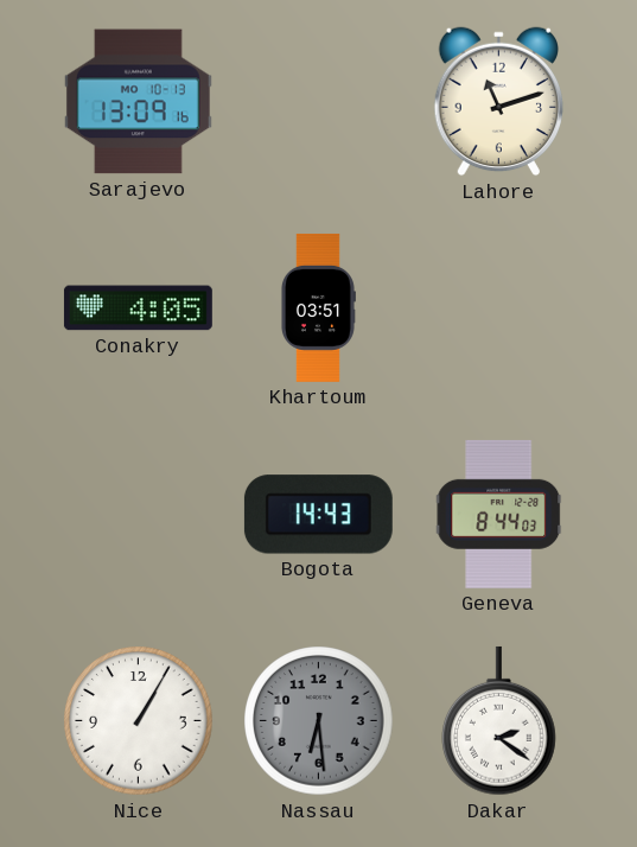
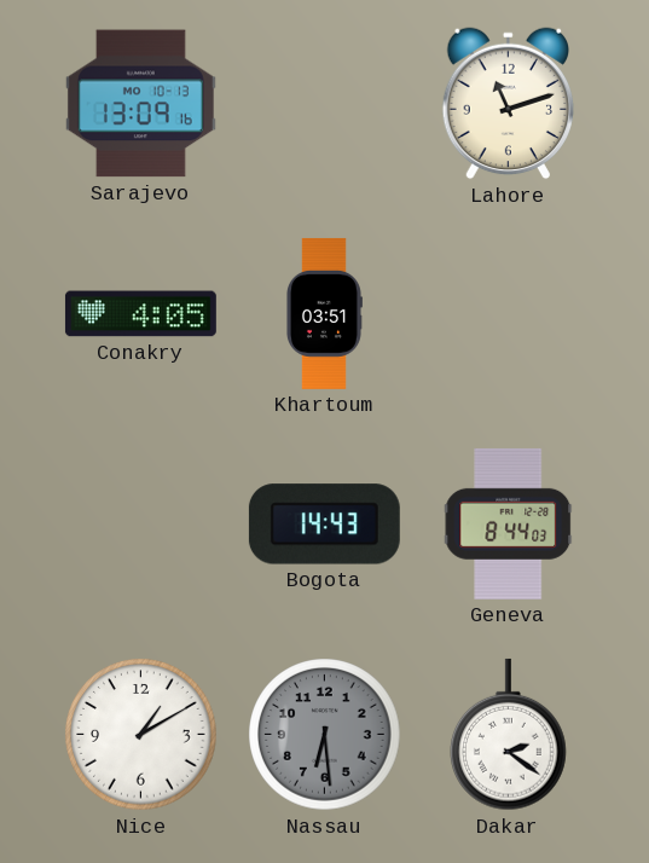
Nice: 1:05 -> 1:10 (141, 735)
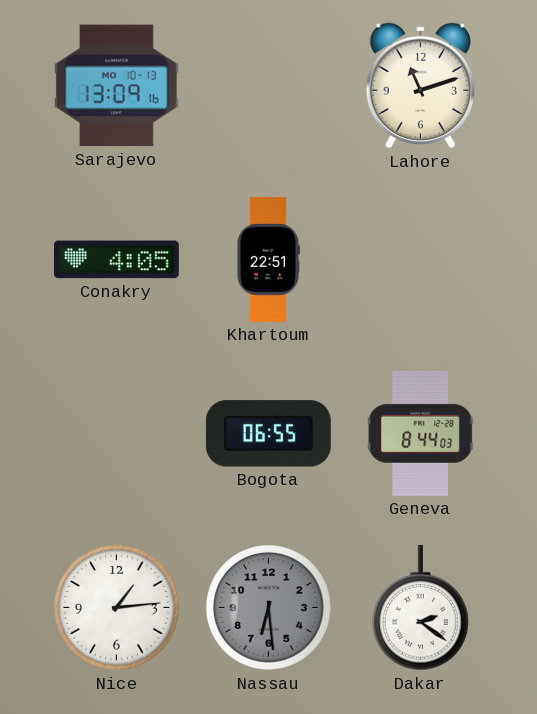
Khartoum: 03:51 -> 22:51 (268, 259)
Bogota: 14:43 -> 06:55 (268, 434)
Nice: 1:10 -> 1:14 (117, 608)
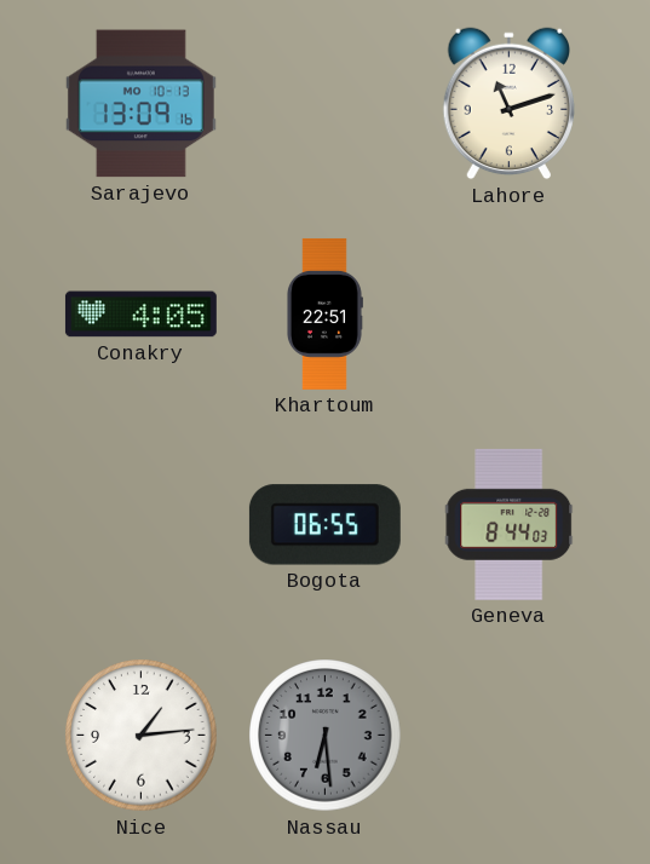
Dakar: 2:21 -> none (421, 608)
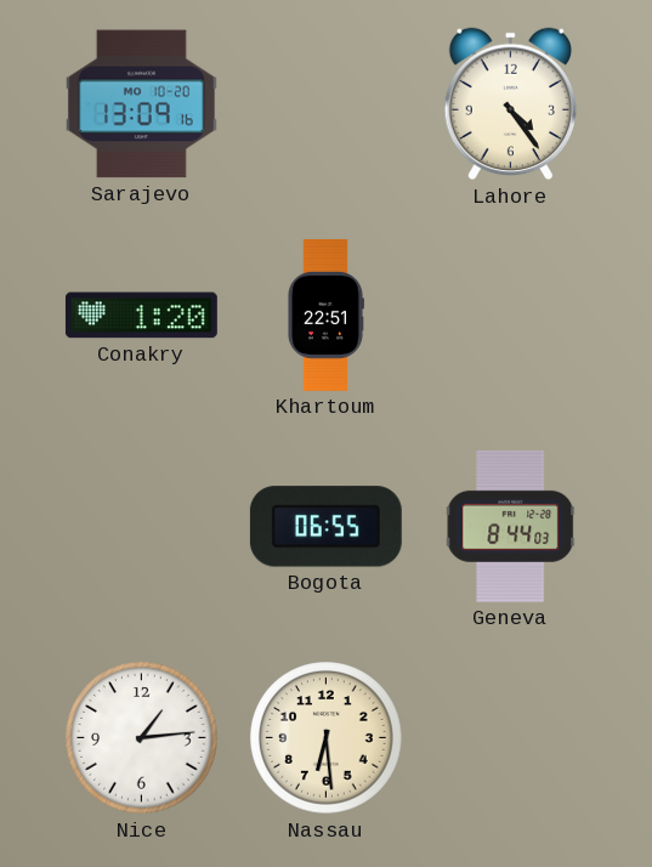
Sarajevo date: MO 10-13 -> MO 10-20 (141, 104)
Lahore: 11:12 -> 4:24 (510, 104)
Conakry: 4:05 -> 1:20 (141, 316)
Nassau dial: grey -> cream (327, 738)
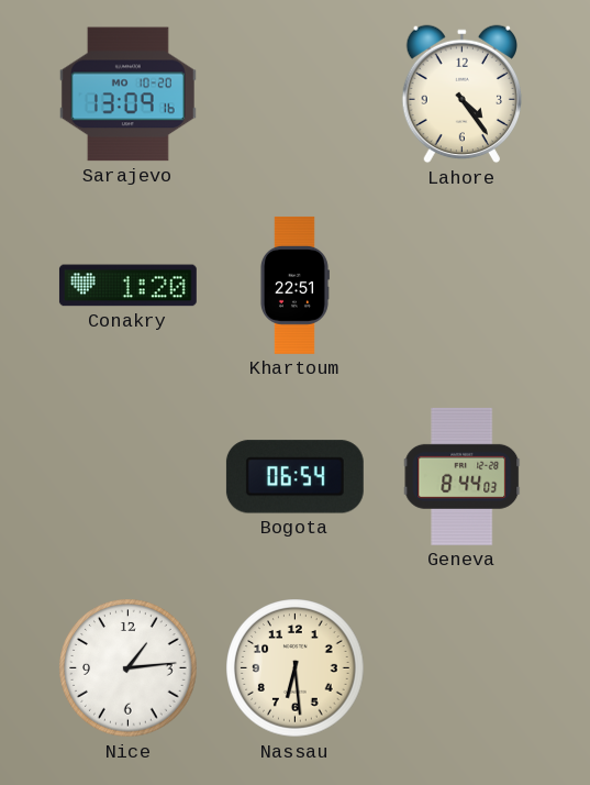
Bogota: 06:55 -> 06:54 (294, 477)
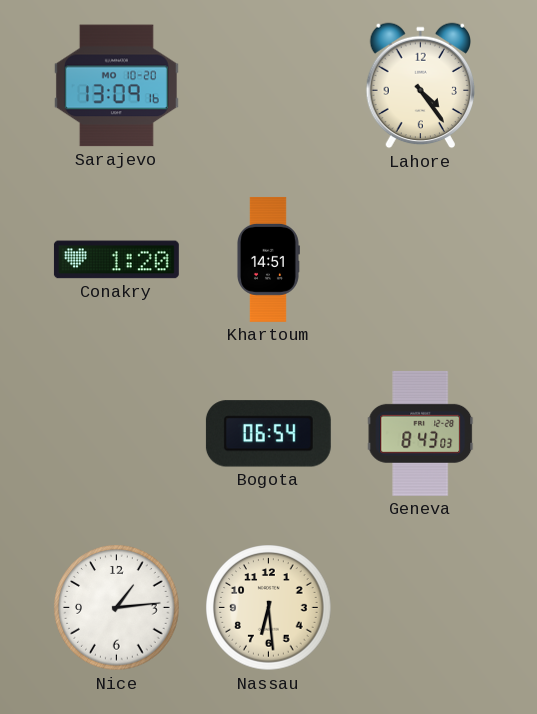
Khartoum: 22:51 -> 14:51 (268, 259)
Geneva: 8:44 -> 8:43 (421, 433)
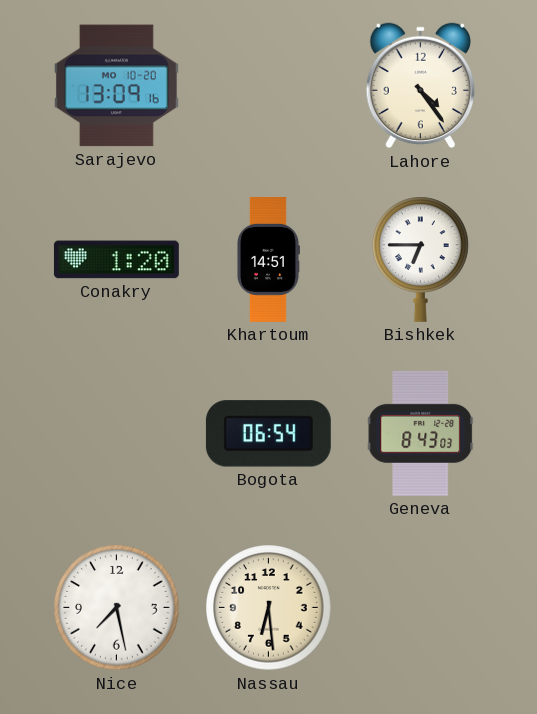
Bishkek: none -> 6:45 (421, 259)
Nice: 1:14 -> 7:28 (117, 608)
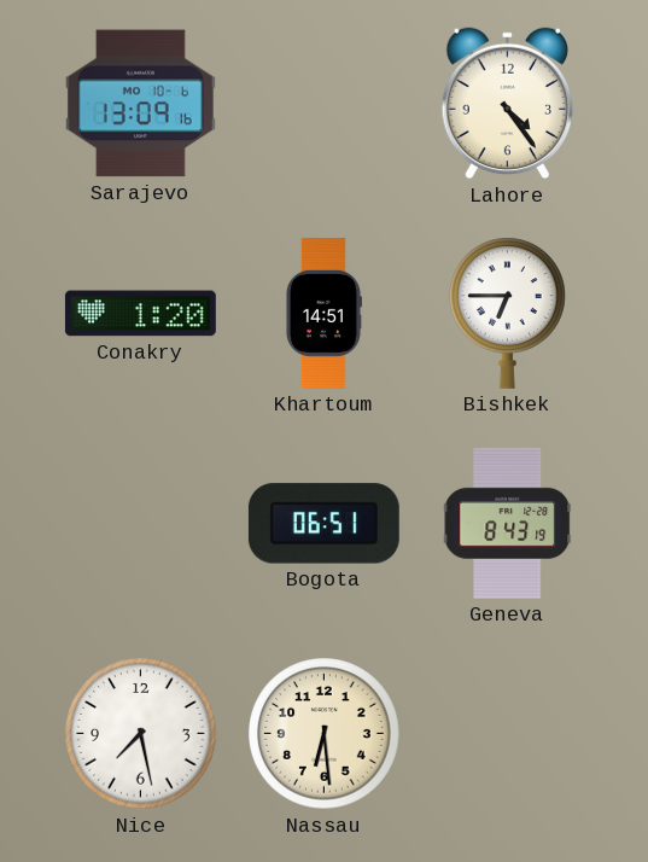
Sarajevo date: MO 10-20 -> MO 10-6 (140, 104)
Bogota: 06:54 -> 06:51 (323, 524)
Geneva: 8:43:03 -> 8:43:19 (508, 523)
